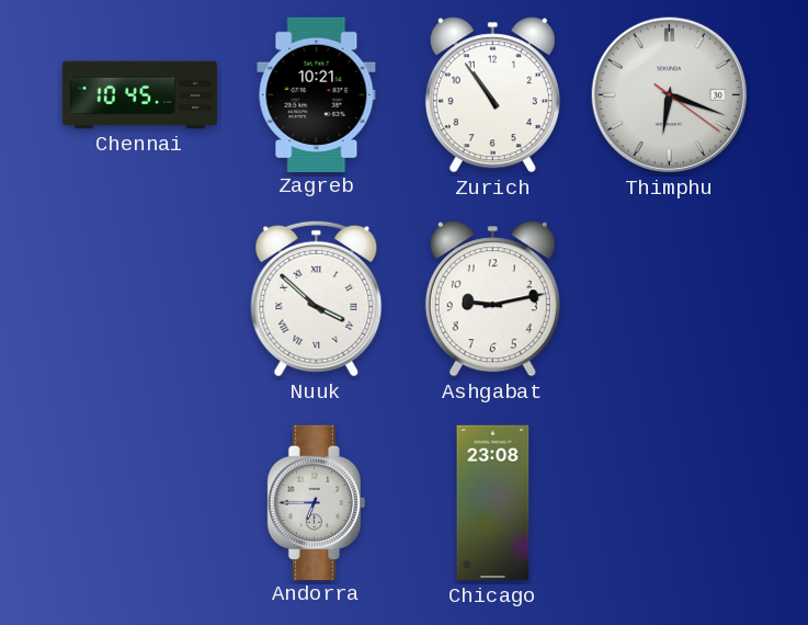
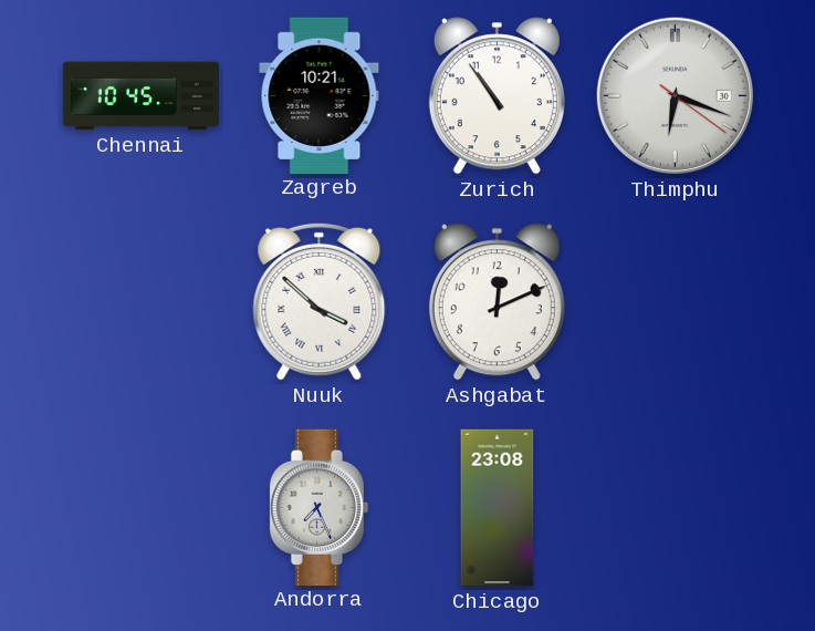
Ashgabat: 9:13 -> 12:11 (497, 302)
Andorra: 6:45 -> 7:26 (320, 507)
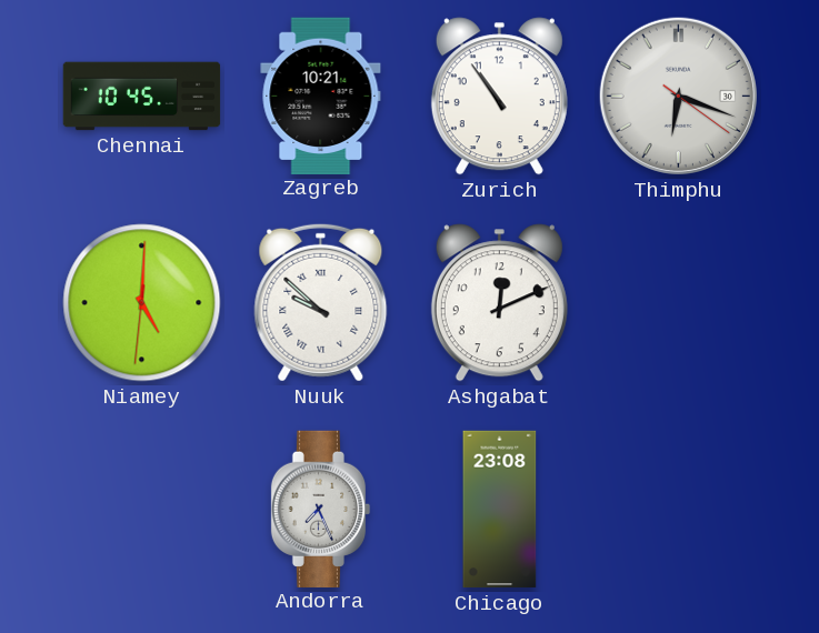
Niamey: none -> 5:00 (142, 303)
Nuuk: 3:52 -> 9:52 (321, 302)
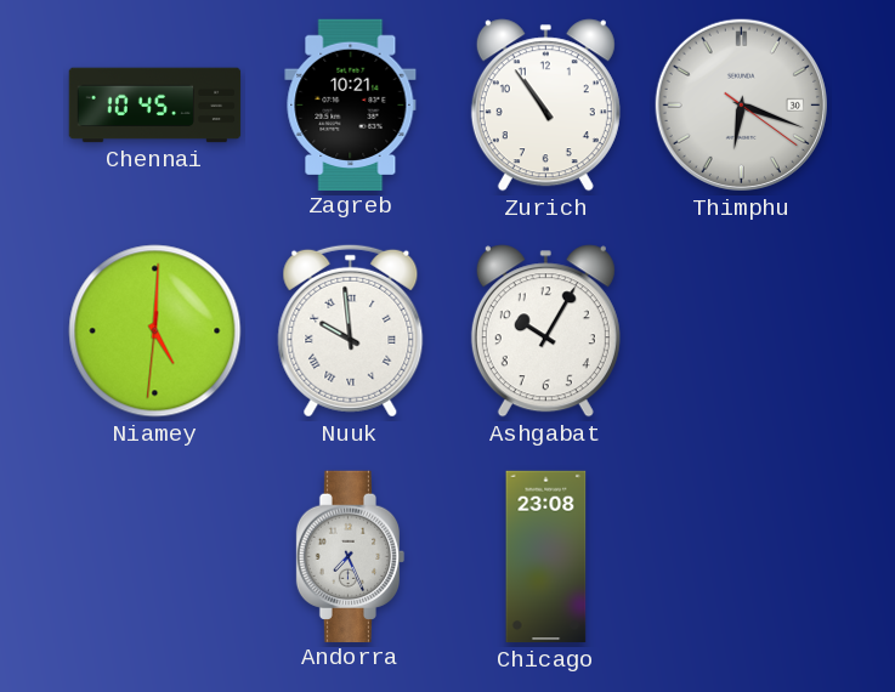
Nuuk: 9:52 -> 9:59 (351, 330)
Ashgabat: 12:11 -> 10:05 (545, 331)
